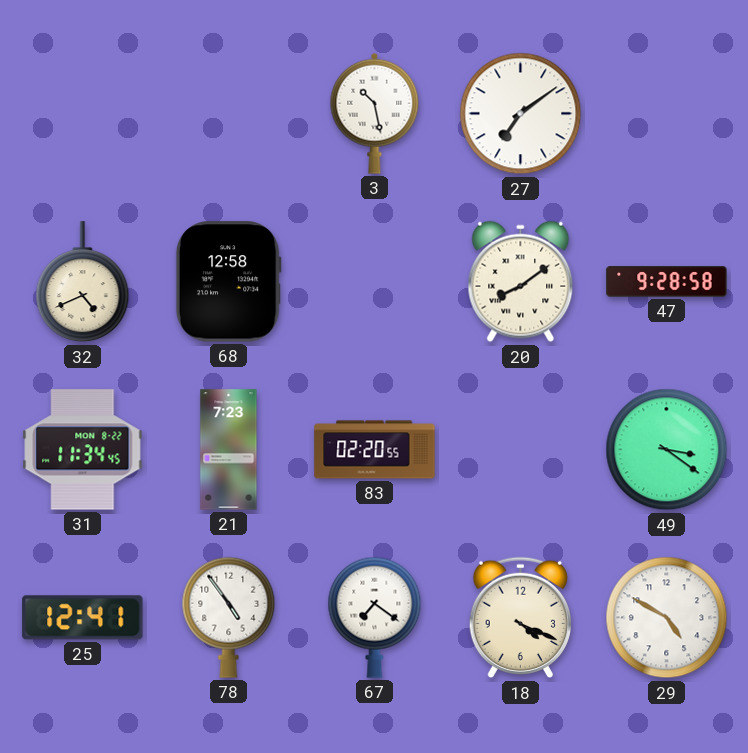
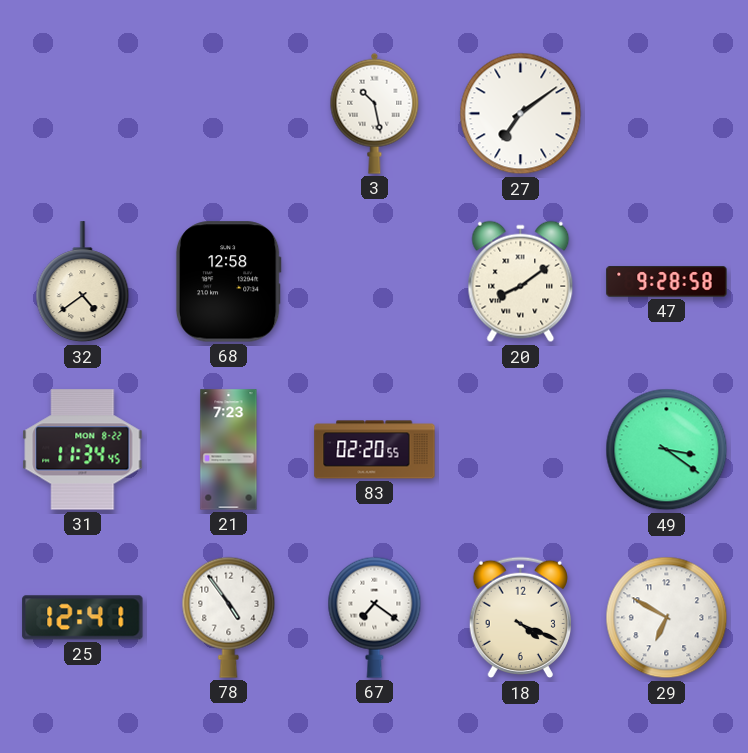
32: 4:41 -> 4:39 (83, 282)
29: 4:50 -> 6:50 (667, 618)
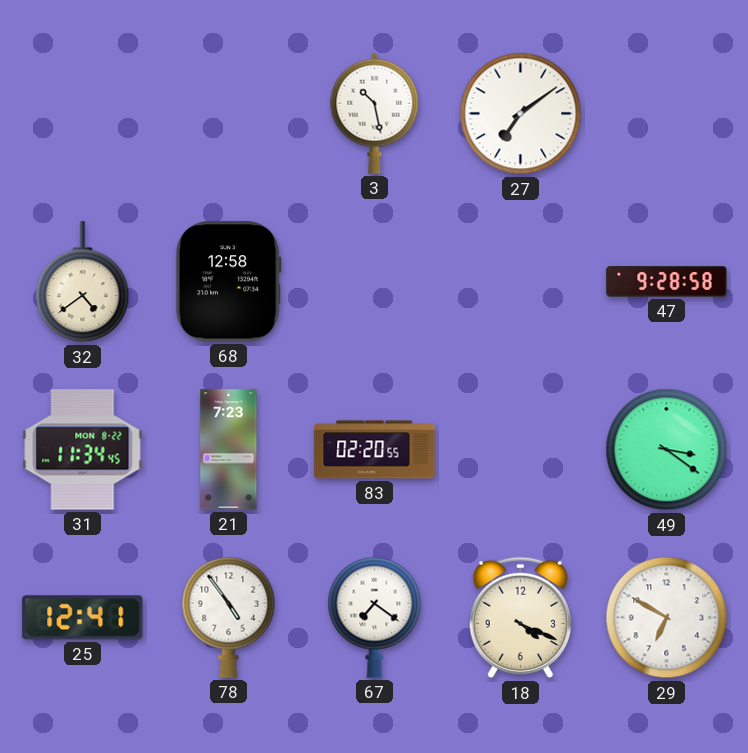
20: 8:09 -> none (521, 282)
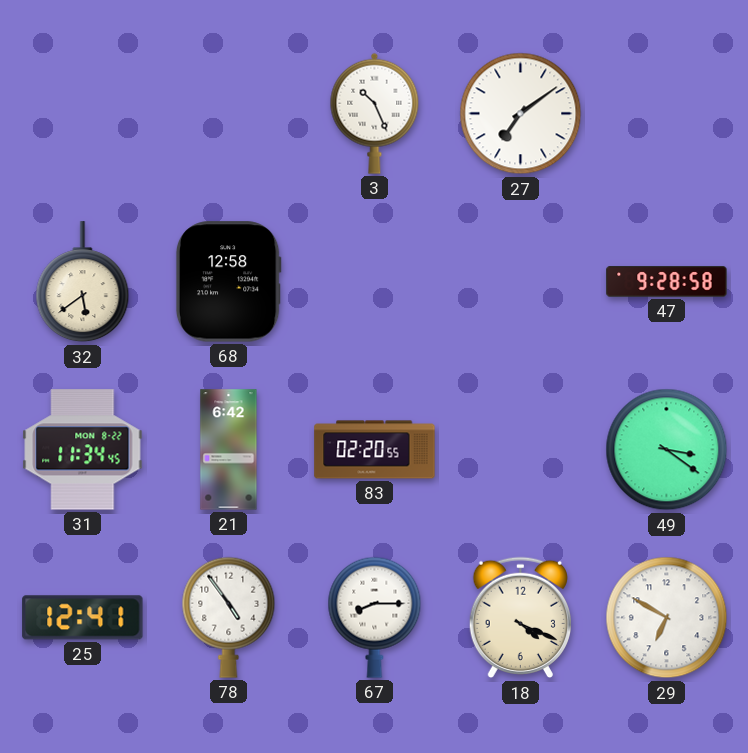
3: 10:28 -> 10:26 (375, 113)
32: 4:39 -> 5:39 (83, 282)
21: 7:23 -> 6:42 (229, 450)
67: 7:21 -> 8:15 (375, 617)
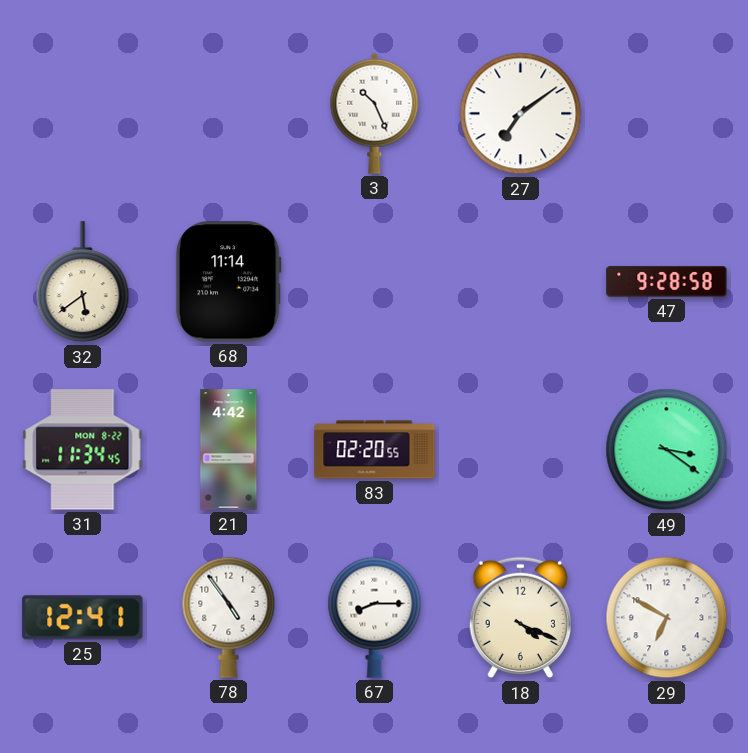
68: 12:58 -> 11:14 (228, 282)
21: 6:42 -> 4:42 (229, 450)
